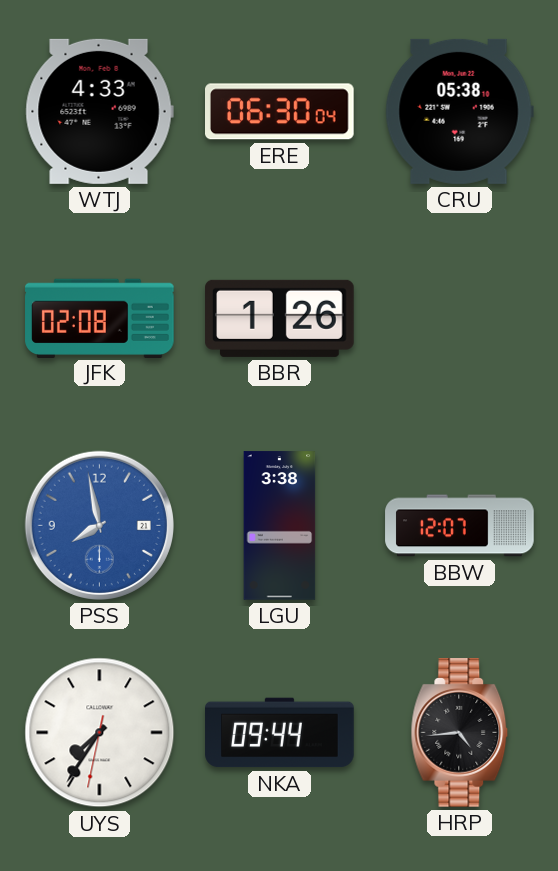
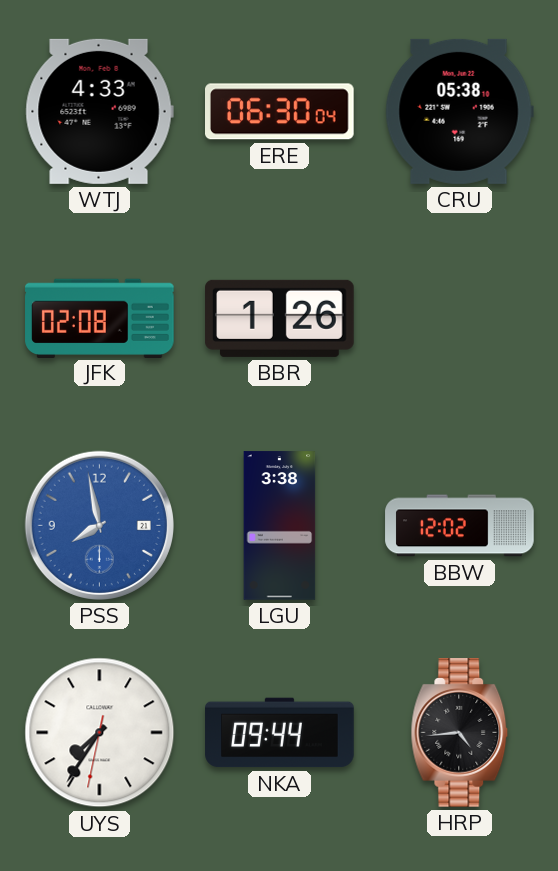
BBW: 12:07 -> 12:02 (460, 526)
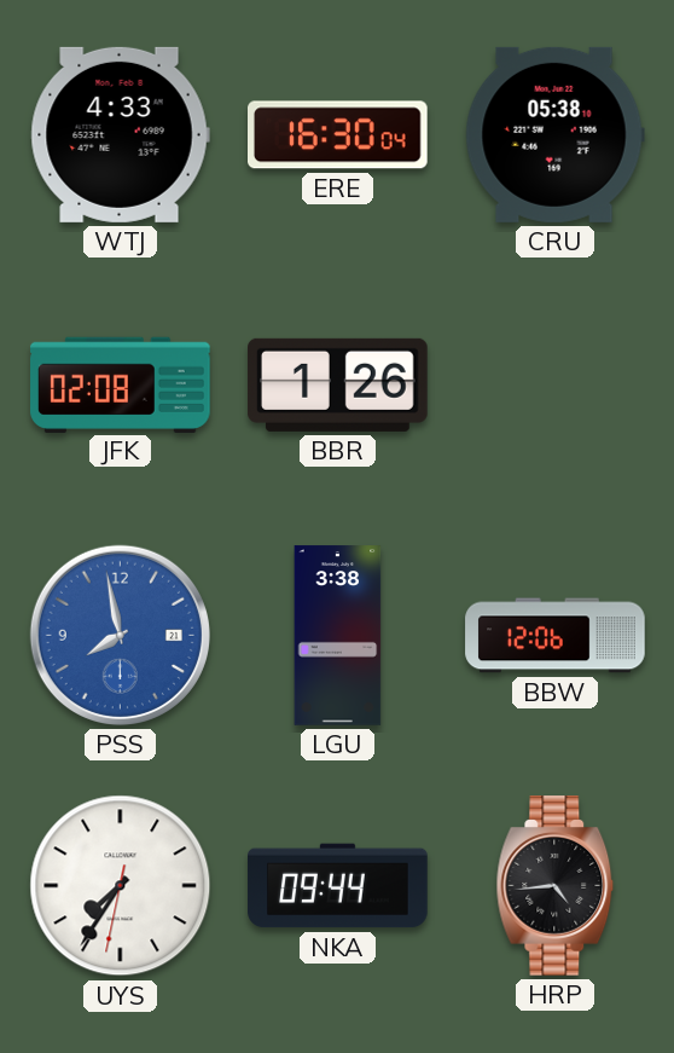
ERE: 06:30 -> 16:30 (338, 135)
BBW: 12:02 -> 12:06 (556, 636)
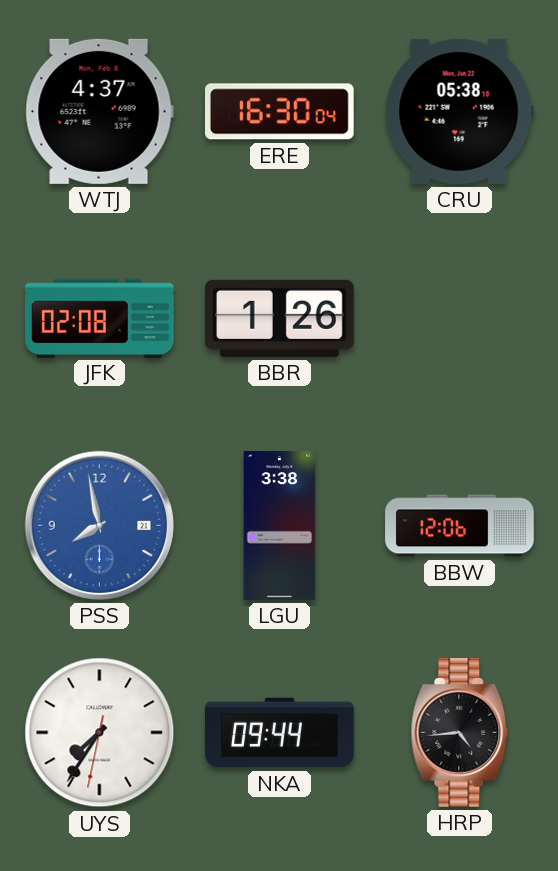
WTJ: 4:33 -> 4:37 (99, 111)
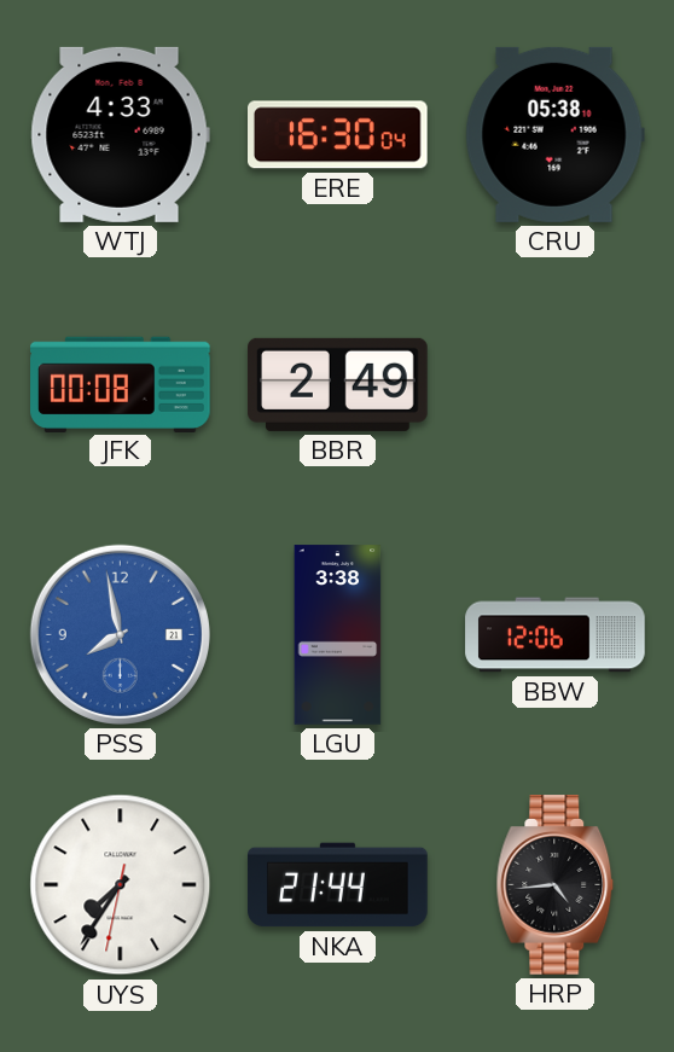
WTJ: 4:37 -> 4:33 (120, 134)
JFK: 02:08 -> 00:08 (121, 384)
BBR: 1:26 -> 2:49 (338, 384)
NKA: 09:44 -> 21:44 (338, 885)
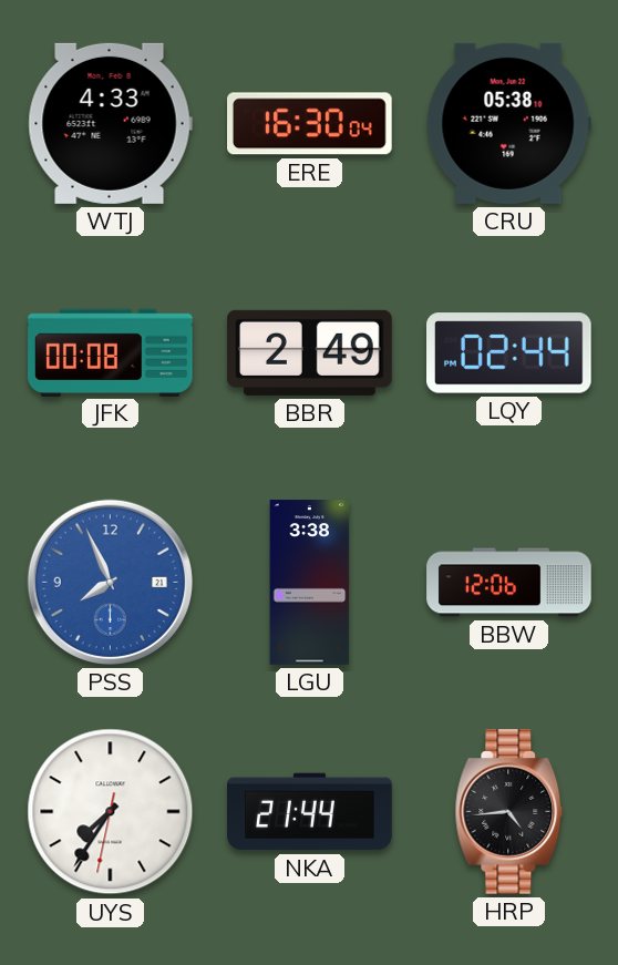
LQY: none -> 02:44 (509, 353)
PSS: 7:58 -> 7:56 (110, 582)
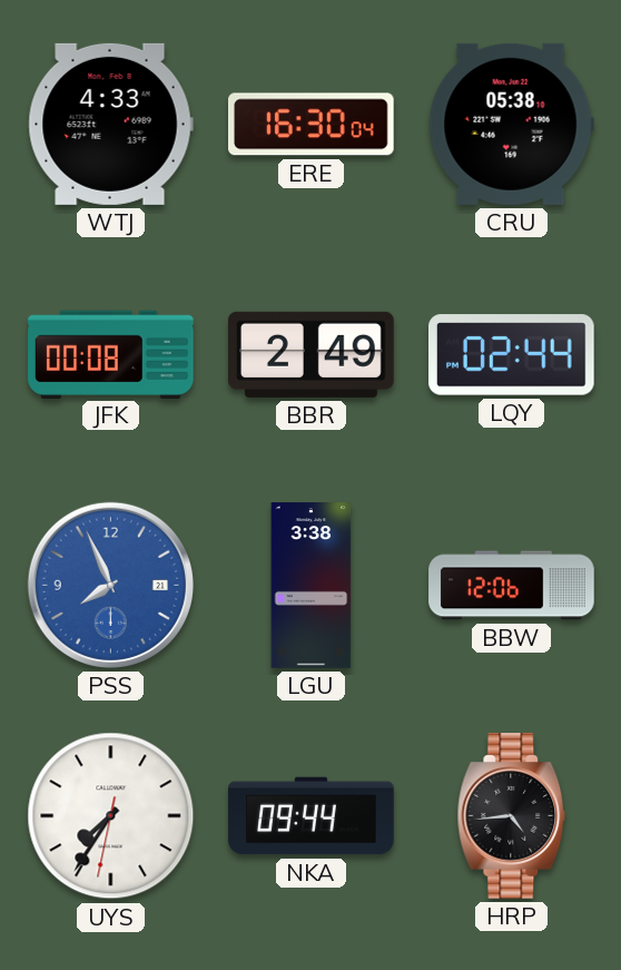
NKA: 21:44 -> 09:44 (312, 816)
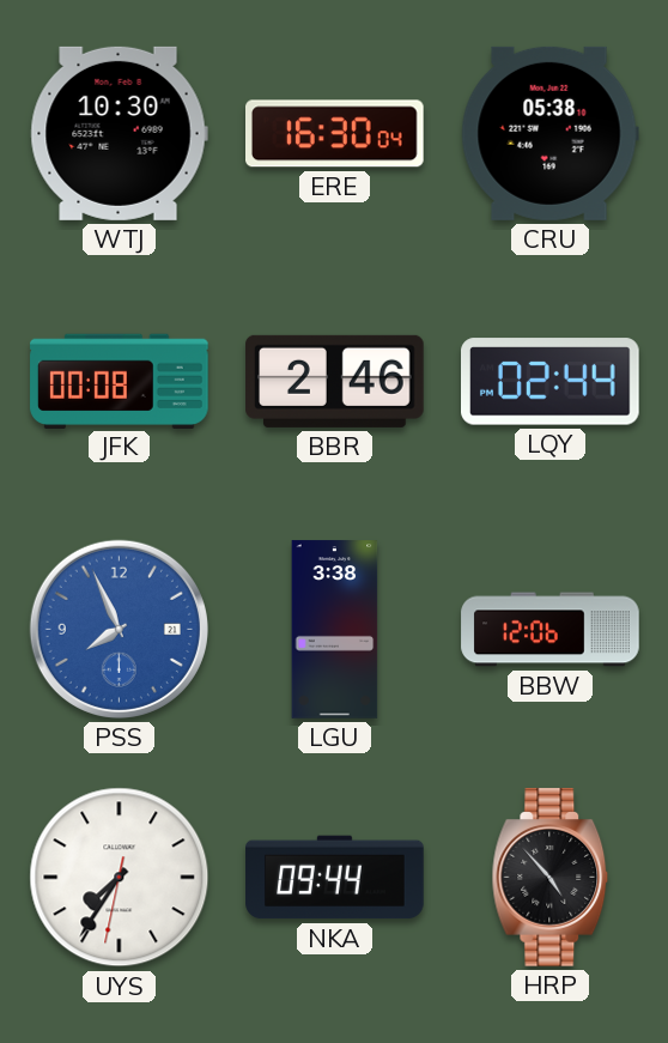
WTJ: 4:33 -> 10:30 (119, 133)
BBR: 2:49 -> 2:46 (335, 381)
HRP: 4:44 -> 4:53 (551, 878)
